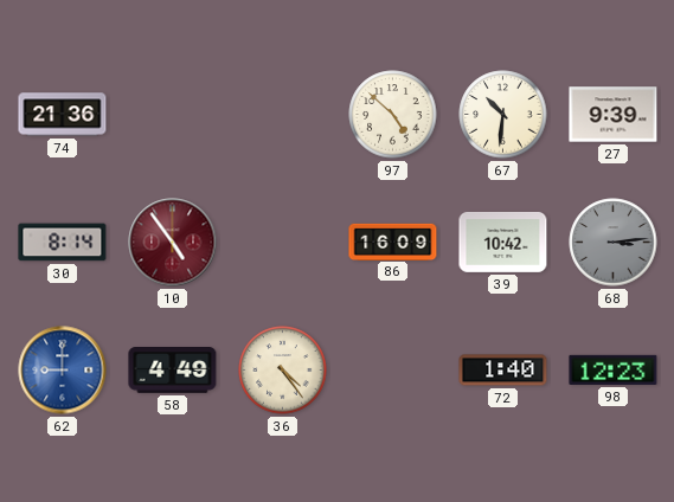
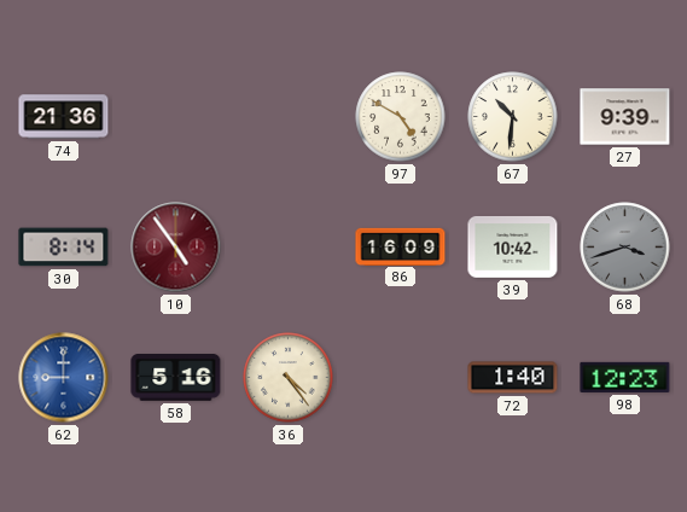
97: 4:52 -> 4:50 (401, 117)
68: 3:14 -> 3:42 (625, 248)
58: 4:49 -> 5:16 (176, 378)
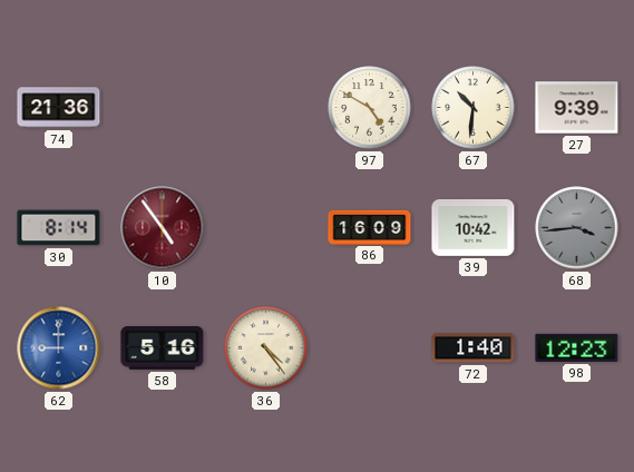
68: 3:42 -> 3:44 (577, 228)
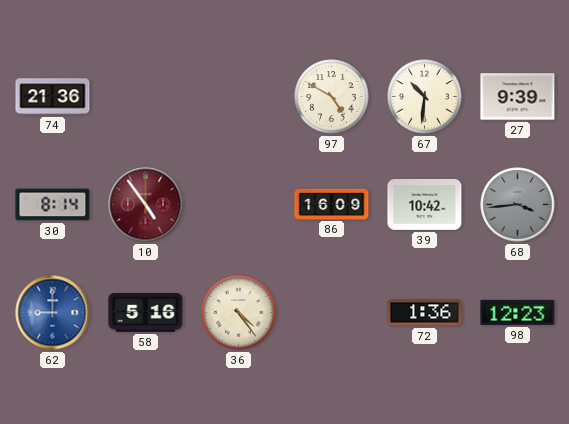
72: 1:40 -> 1:36 (425, 313)
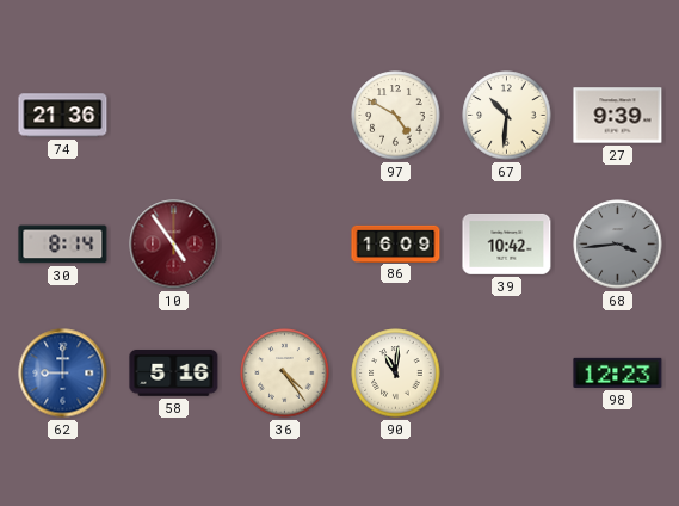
90: none -> 11:01 (396, 374)
72: 1:36 -> none (425, 313)
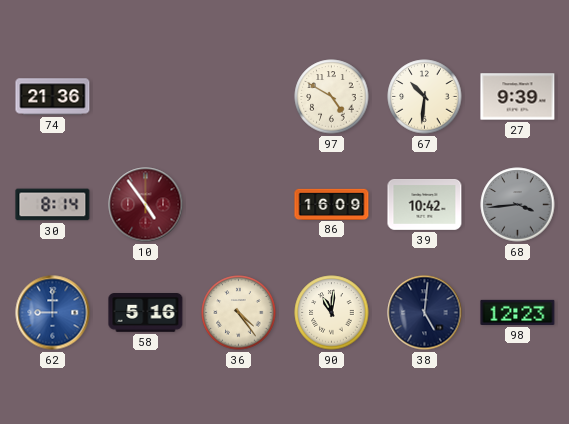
38: none -> 5:01 (425, 313)
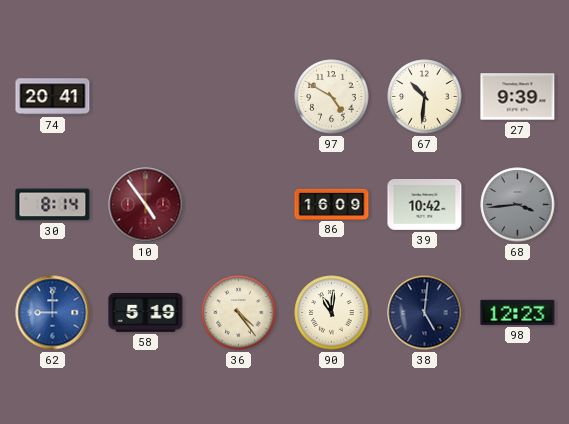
74: 21:36 -> 20:41 (53, 97)
58: 5:16 -> 5:19 (146, 313)
